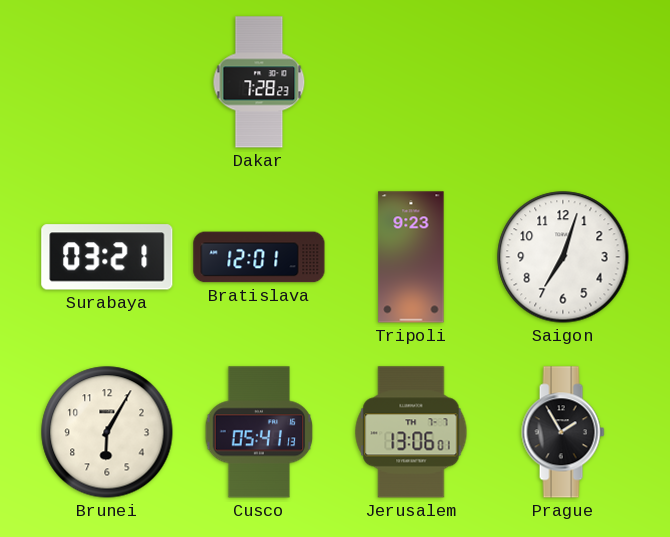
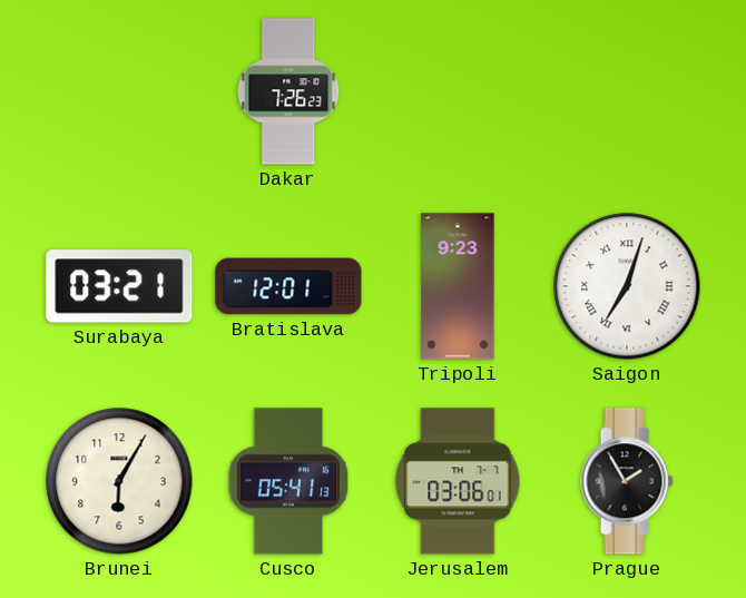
Dakar: 7:28 -> 7:26 (288, 91)
Saigon numerals: Arabic -> Roman (627, 286)
Jerusalem: 13:06 -> 03:06 (458, 481)
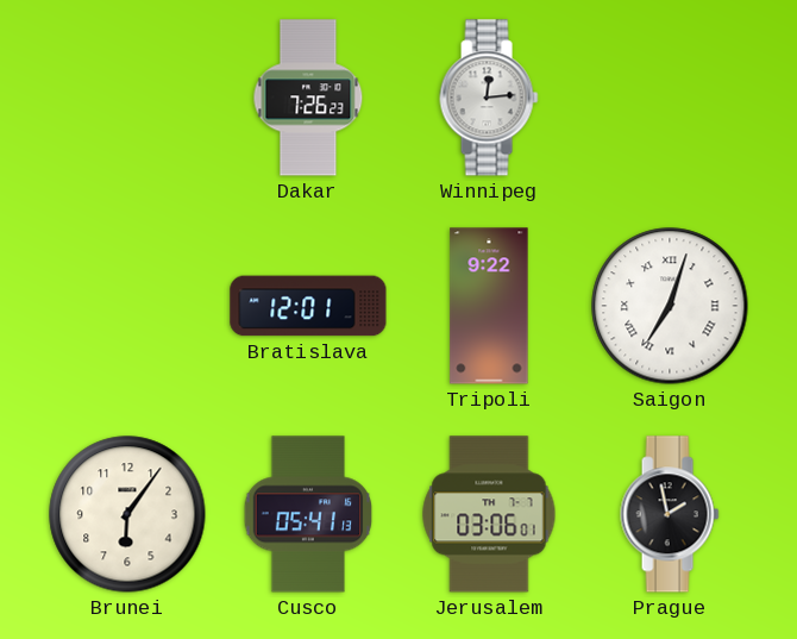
Winnipeg: none -> 12:14 (489, 98)
Surabaya: 03:21 -> none (119, 286)
Tripoli: 9:23 -> 9:22 (489, 306)
Brunei: 6:05 -> 6:06 (127, 514)
Prague: 1:55 -> 1:58 (670, 514)
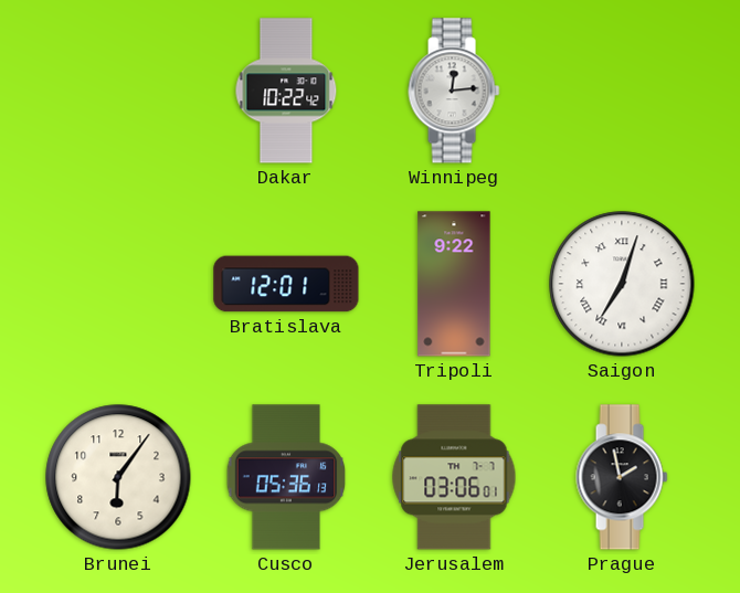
Dakar: 7:26 -> 10:22 (286, 91)
Cusco: 05:41 -> 05:36 (286, 477)
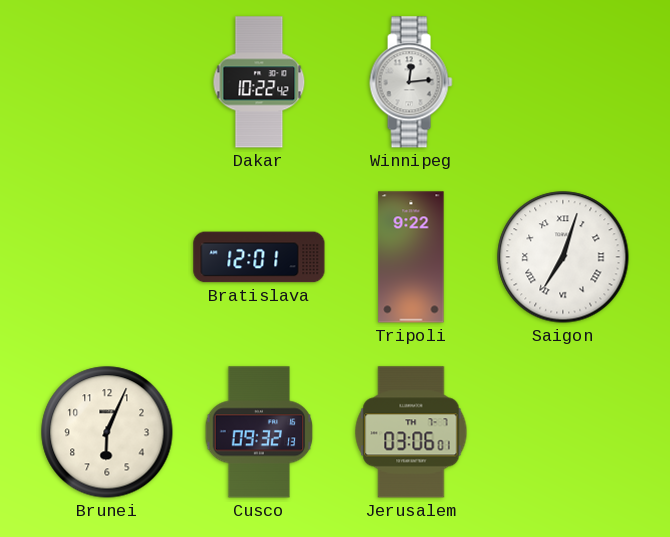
Brunei: 6:06 -> 6:04 (107, 432)
Cusco: 05:36 -> 09:32 (259, 432)
Prague: 1:58 -> none (622, 477)
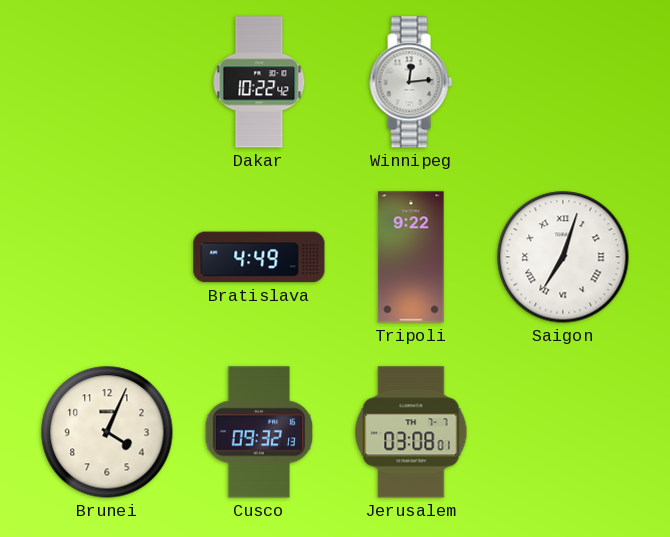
Bratislava: 12:01 -> 4:49 (259, 257)
Brunei: 6:04 -> 4:04 (107, 432)
Jerusalem: 03:06 -> 03:08 (411, 432)
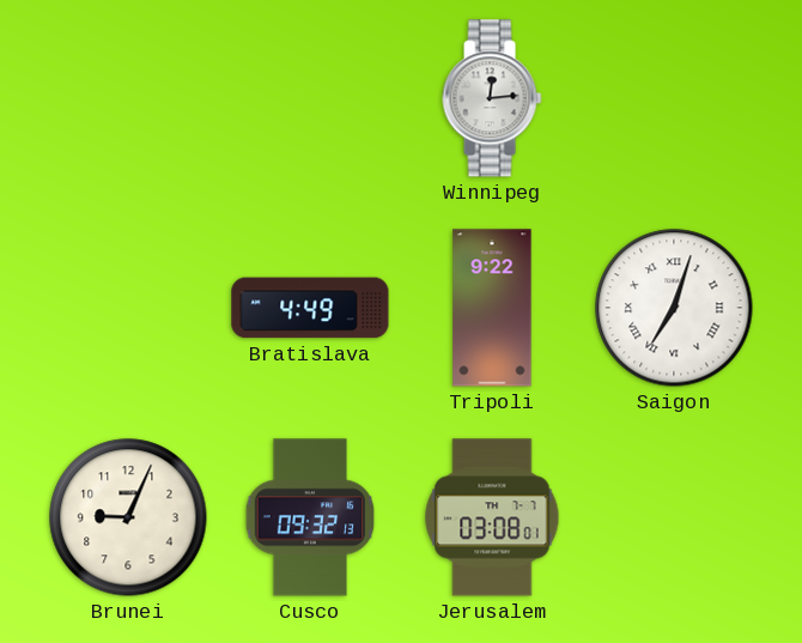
Dakar: 10:22 -> none (259, 82)
Brunei: 4:04 -> 9:04 (128, 517)
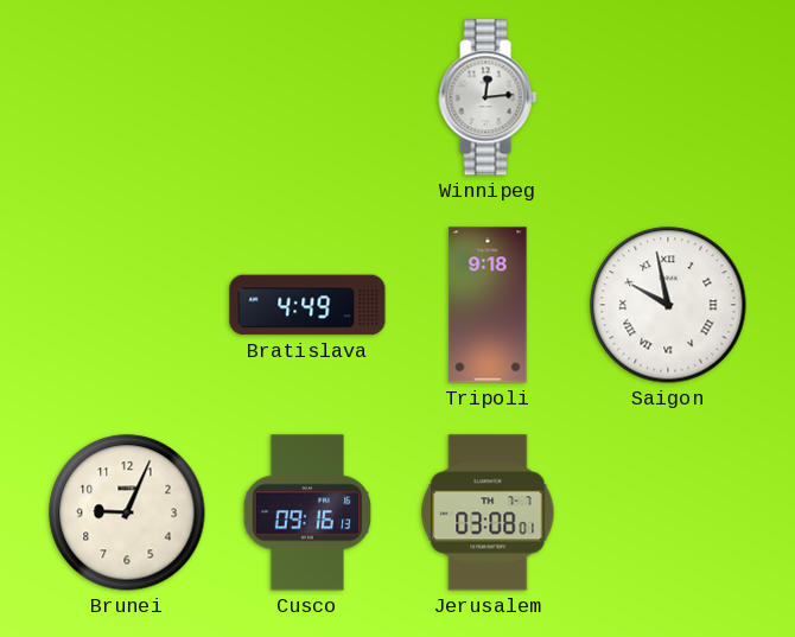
Tripoli: 9:22 -> 9:18 (488, 305)
Saigon: 7:03 -> 9:58 (668, 305)
Cusco: 09:32 -> 09:16 (307, 512)
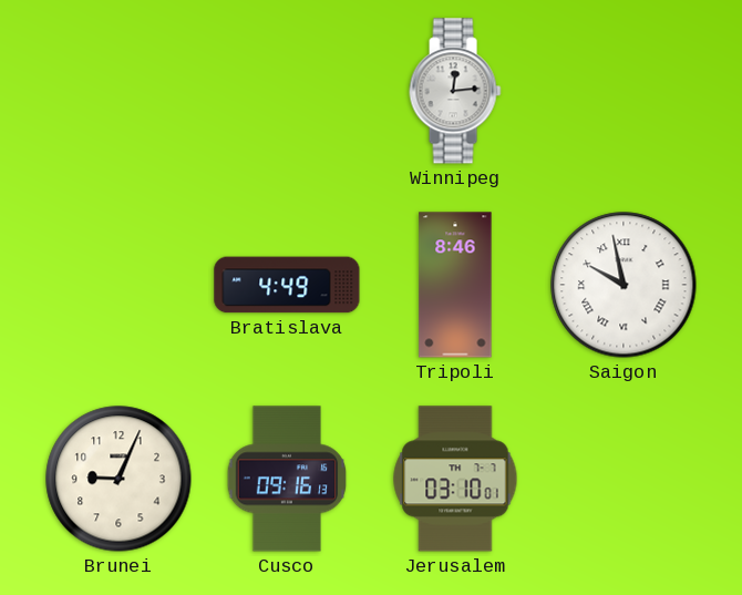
Tripoli: 9:18 -> 8:46 (455, 285)
Jerusalem: 03:08 -> 03:10 (455, 479)
